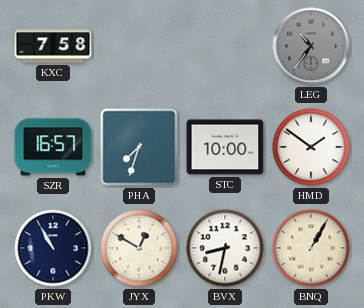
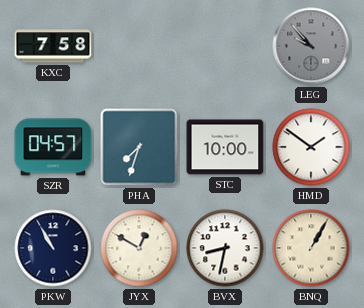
LEG: 10:36 -> 9:53 (311, 46)
SZR: 16:57 -> 04:57 (53, 147)
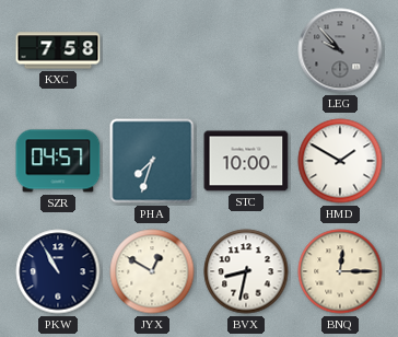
HMD: 1:51 -> 1:50 (340, 161)
BNQ: 1:05 -> 12:15 (340, 271)
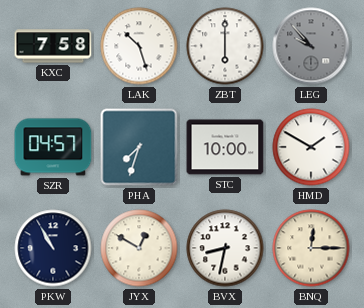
LAK: none -> 10:27 (139, 46)
ZBT: none -> 6:00 (225, 46)
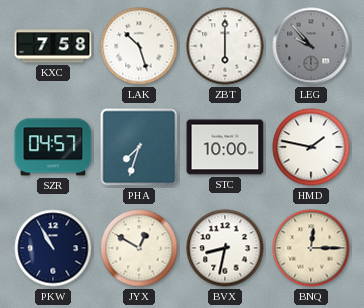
HMD: 1:50 -> 1:47 (311, 147)
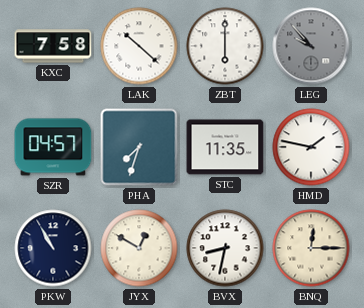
LAK: 10:27 -> 10:22 (139, 46)
STC: 10:00 -> 11:35 (225, 147)
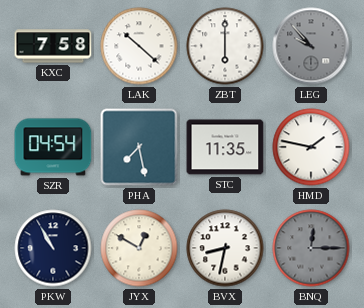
SZR: 04:57 -> 04:54 (53, 147)
PHA: 7:33 -> 7:28 (139, 147)
BNQ dial: cream -> grey (311, 248)
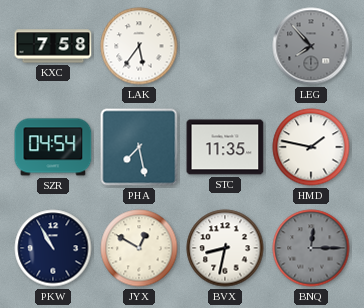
LAK: 10:22 -> 5:36 (139, 46)
ZBT: 6:00 -> none (225, 46)
LEG: 9:53 -> 7:53 (311, 46)
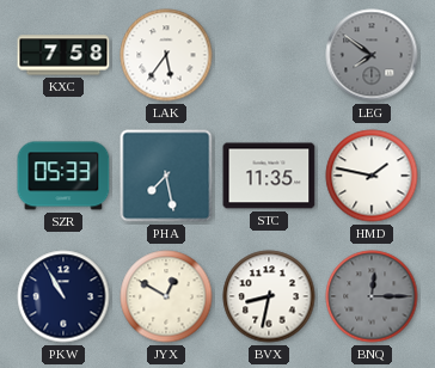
LEG: 7:53 -> 7:51 (372, 55)
SZR: 04:54 -> 05:33 (63, 176)
